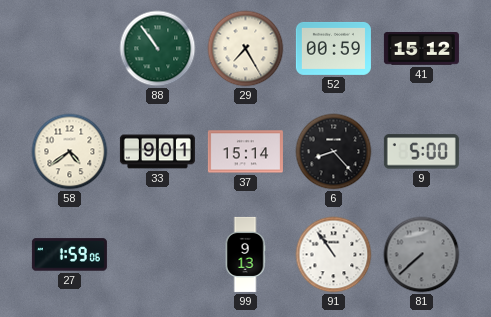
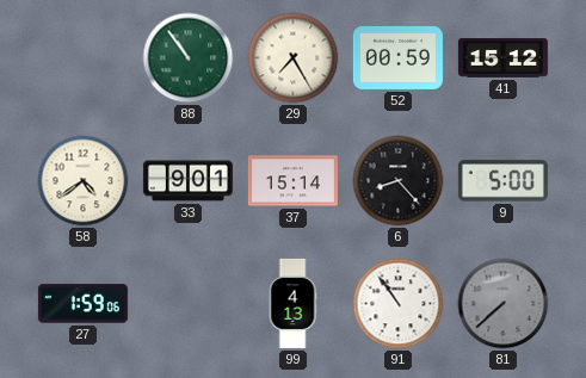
99: 9:13 -> 4:13 (292, 303)
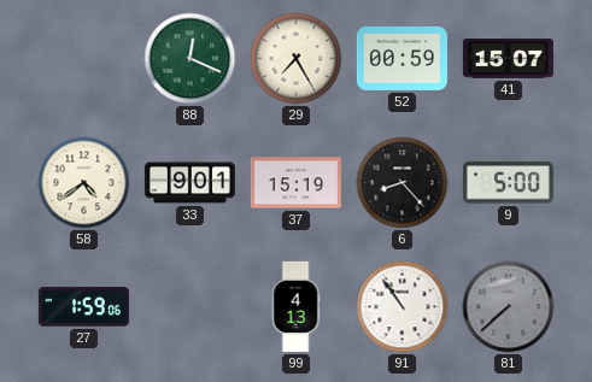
88: 10:54 -> 12:19 (191, 59)
41: 15:12 -> 15:07 (508, 59)
37: 15:14 -> 15:19 (295, 183)
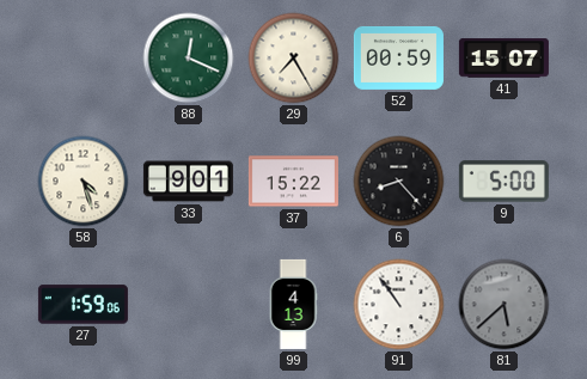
58: 4:39 -> 4:27 (84, 182)
37: 15:19 -> 15:22 (293, 182)
81: 7:38 -> 5:38 (505, 305)
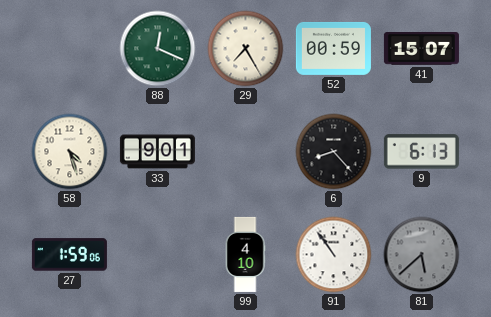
37: 15:22 -> none (293, 182)
9: 5:00 -> 6:13 (421, 152)
99: 4:13 -> 4:10 (245, 254)
